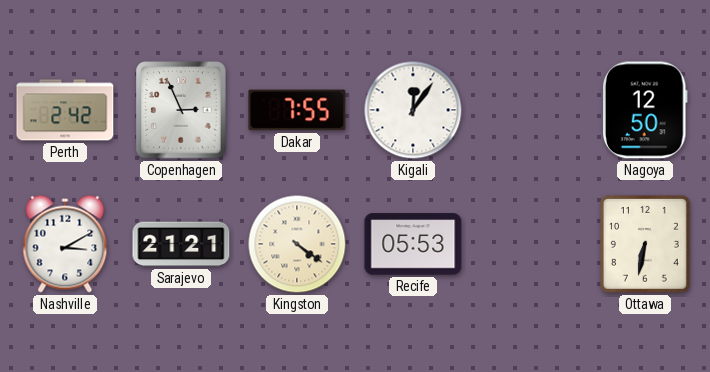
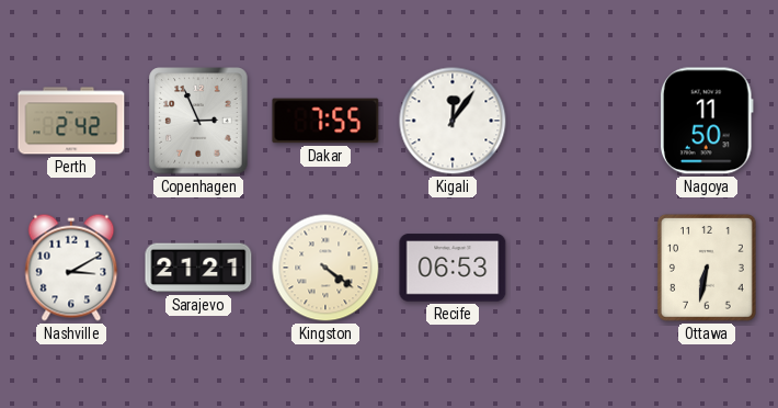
Nagoya: 12:50 -> 11:50 (707, 121)
Recife: 05:53 -> 06:53 (453, 268)
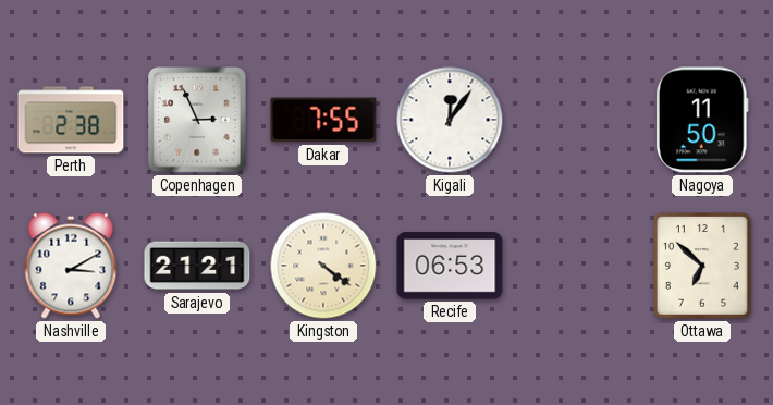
Perth: 2:42 -> 2:38 (71, 120)
Ottawa: 6:32 -> 6:52 (702, 266)
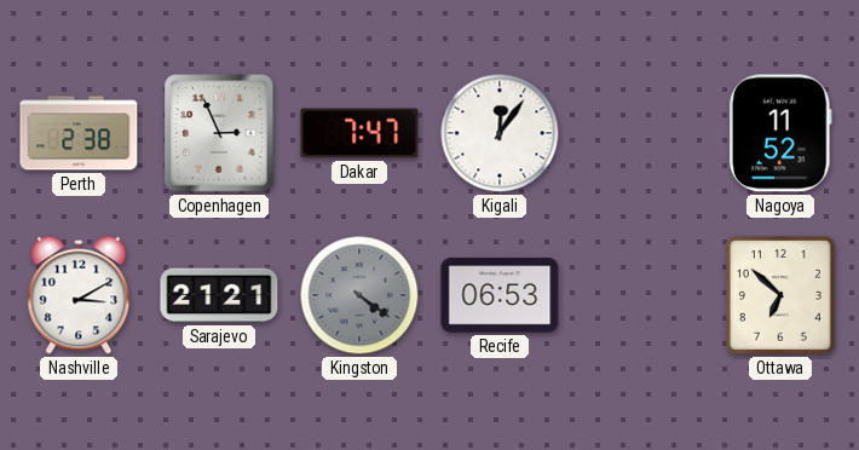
Dakar: 7:55 -> 7:47 (359, 133)
Nagoya: 11:50 -> 11:52 (780, 133)
Kingston dial: cream -> grey (359, 295)
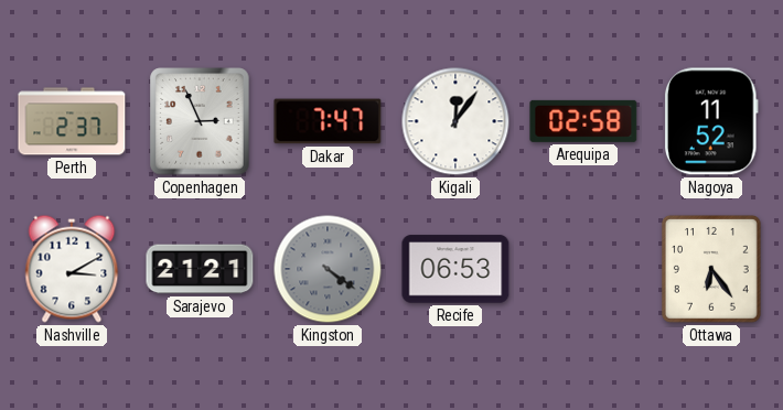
Perth: 2:38 -> 2:37 (72, 121)
Arequipa: none -> 02:58 (583, 121)
Ottawa: 6:52 -> 6:24 (711, 269)
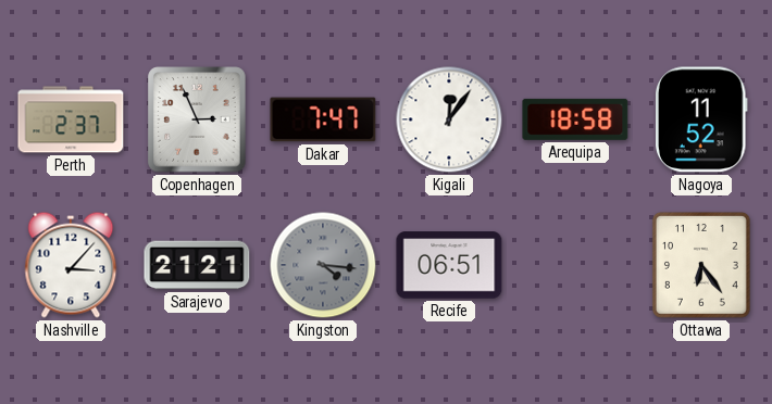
Arequipa: 02:58 -> 18:58 (575, 119)
Nashville: 3:10 -> 3:07 (71, 265)
Kingston: 4:21 -> 4:16 (323, 265)
Recife: 06:53 -> 06:51 (449, 265)
